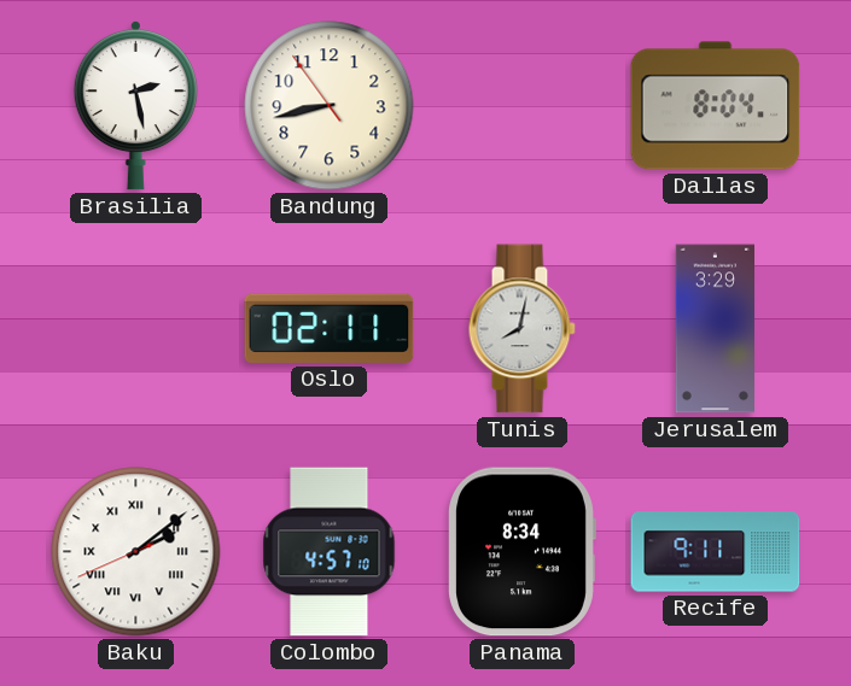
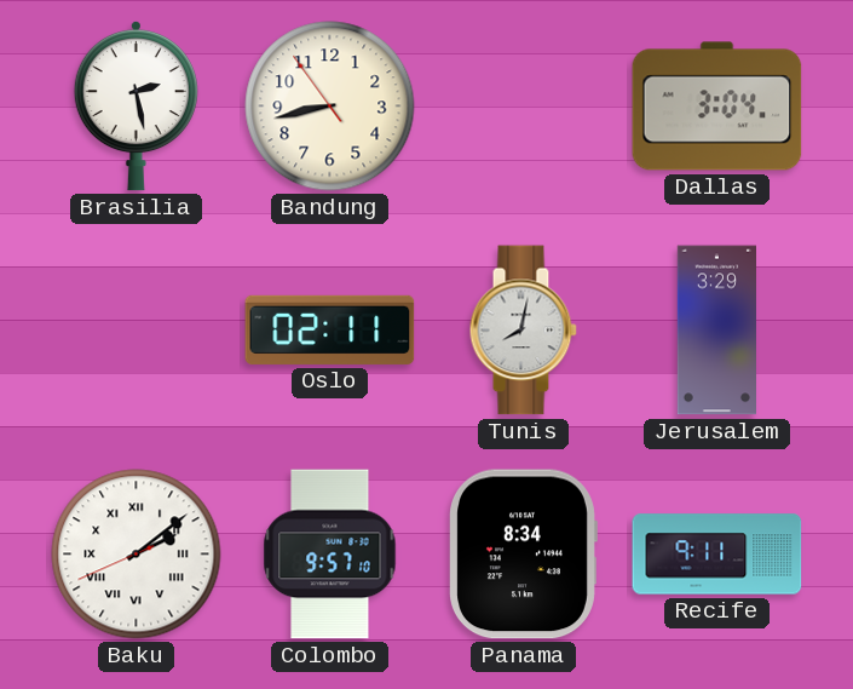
Dallas: 8:04 -> 3:04 (717, 107)
Colombo: 4:57 -> 9:57 (330, 555)
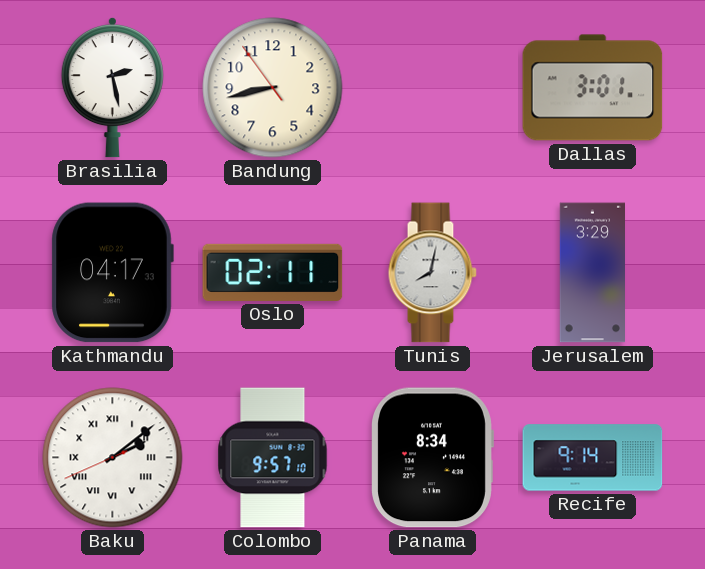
Dallas: 3:04 -> 3:01 (593, 88)
Kathmandu: none -> 04:17 (112, 273)
Recife: 9:11 -> 9:14 (593, 458)
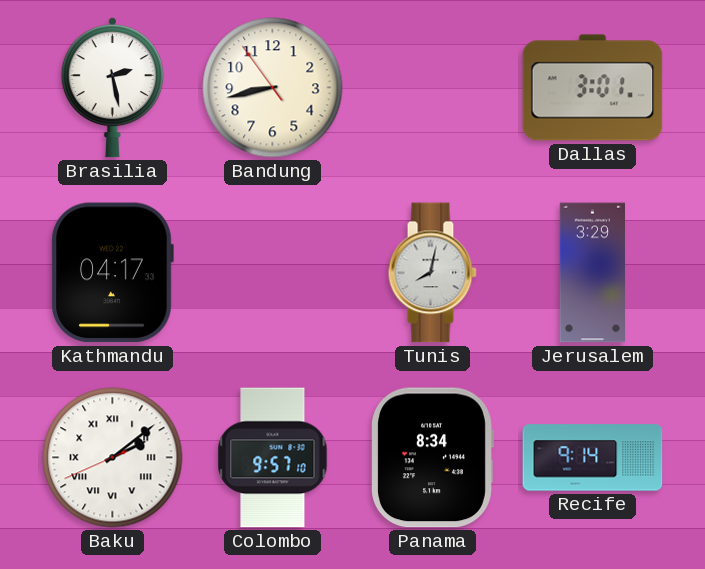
Oslo: 02:11 -> none (273, 272)
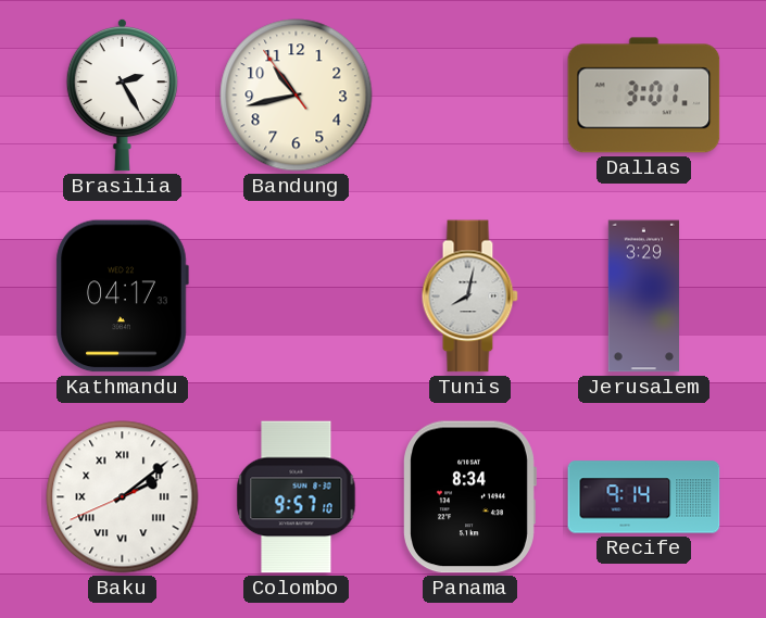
Brasilia: 2:28 -> 2:25 (122, 94)
Bandung: 8:42 -> 10:42 (297, 96)
